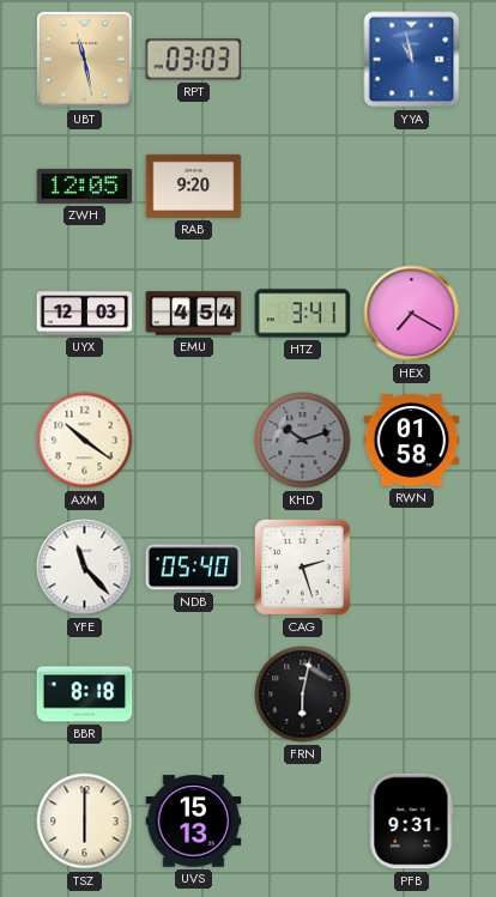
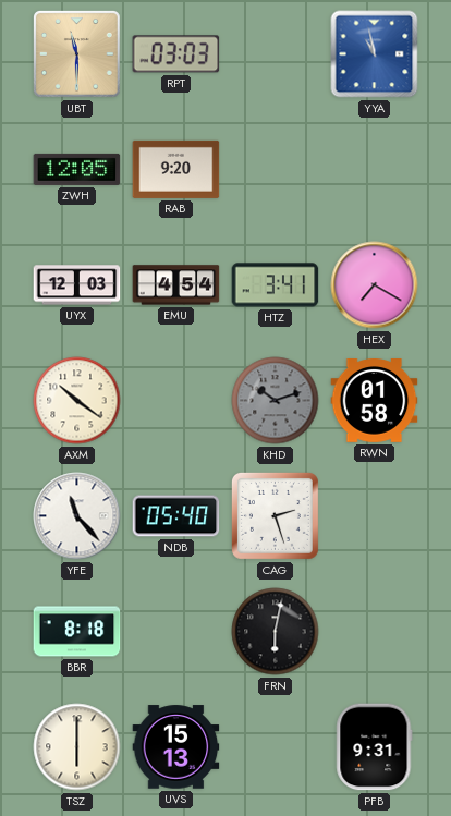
UBT: 11:28 -> 11:30 (76, 53)
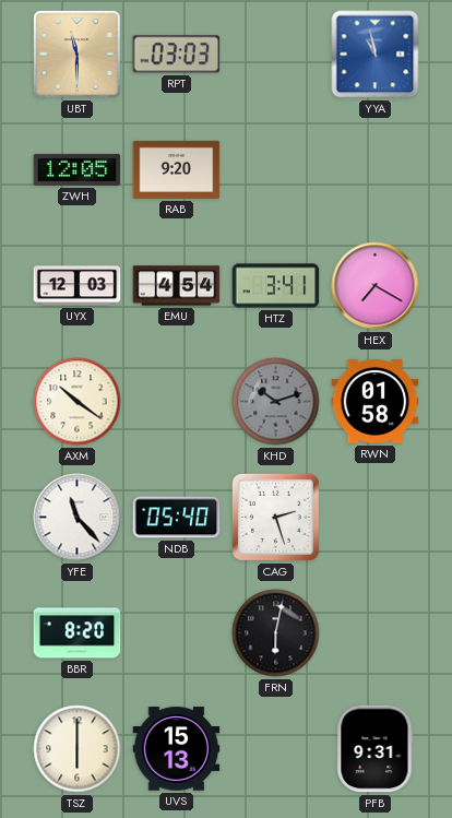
BBR: 8:18 -> 8:20 (78, 633)
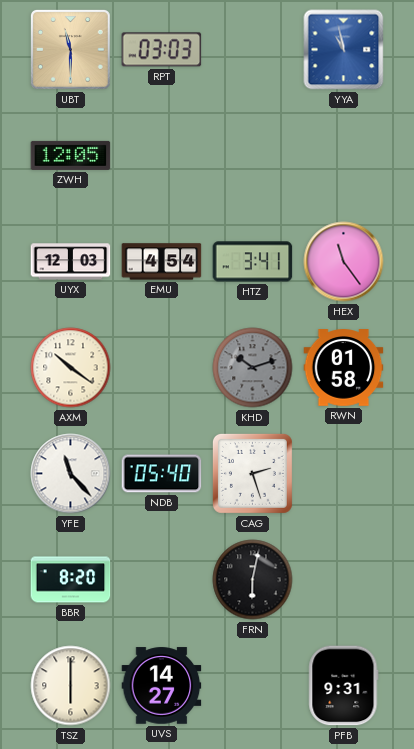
RAB: 9:20 -> none (177, 169)
HEX: 7:20 -> 11:24 (344, 262)
UVS: 15:13 -> 14:27 (162, 686)
